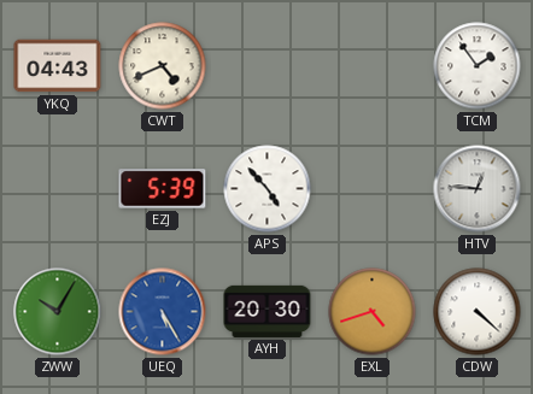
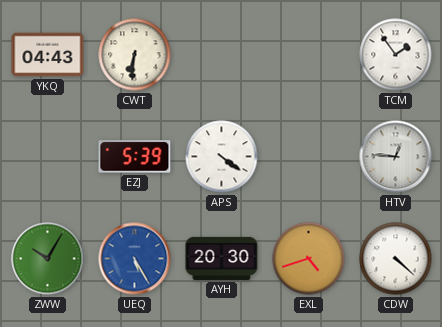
CWT: 4:41 -> 6:31 (135, 55)
APS: 4:53 -> 4:21 (222, 157)
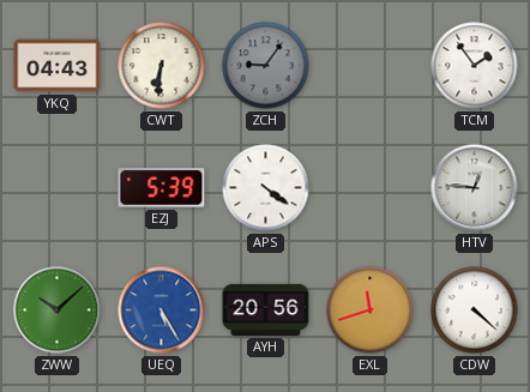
ZCH: none -> 9:06 (266, 66)
ZWW: 10:05 -> 10:08 (58, 310)
AYH: 20:30 -> 20:56 (266, 309)
EXL: 4:42 -> 11:42 (371, 310)
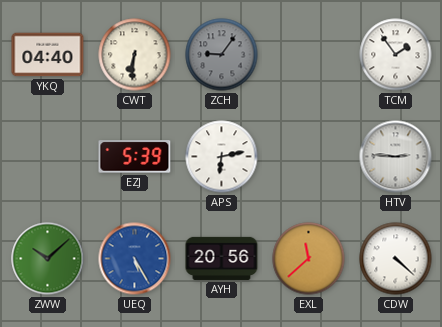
YKQ: 04:43 -> 04:40 (48, 55)
APS: 4:21 -> 6:13 (222, 157)
HTV: 12:46 -> 2:46 (396, 157)
EXL: 11:42 -> 11:38 (309, 259)
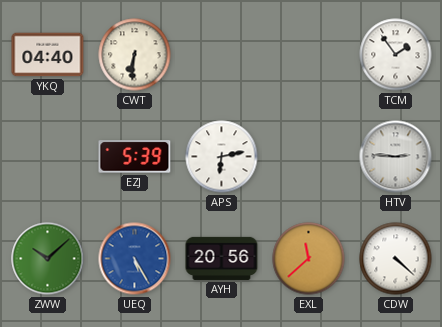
ZCH: 9:06 -> none (222, 55)
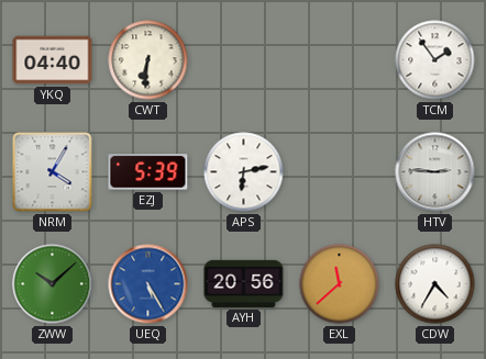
NRM: none -> 4:05 (53, 172)
CDW: 4:22 -> 4:35 (435, 284)
